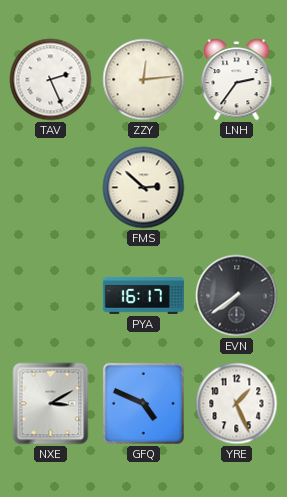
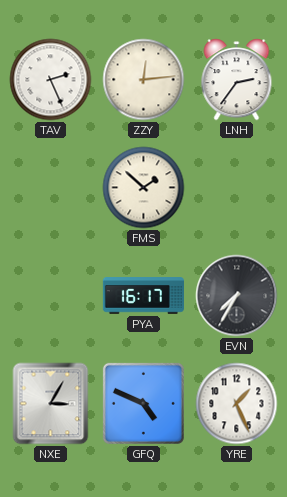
FMS: 2:52 -> 1:52 (144, 188)
EVN: 7:39 -> 7:35 (237, 296)
NXE: 3:10 -> 3:05 (51, 404)
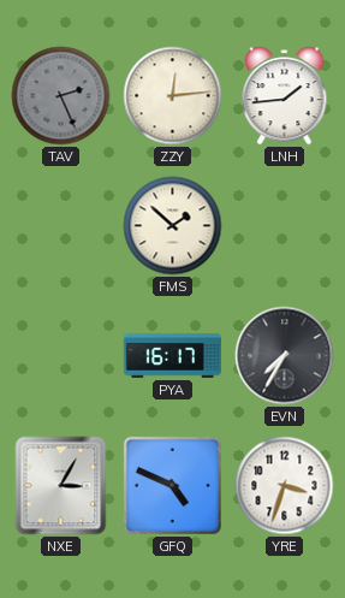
TAV dial: white -> grey (61, 96)
LNH: 2:36 -> 1:44 (285, 96)
YRE: 1:26 -> 3:33 (285, 486)
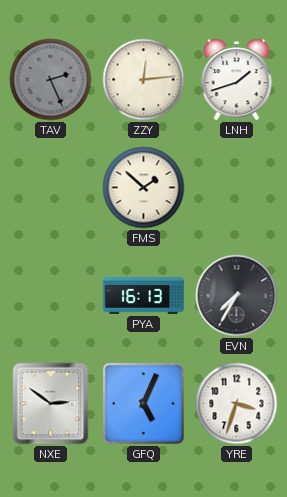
LNH: 1:44 -> 1:42 (237, 80)
PYA: 16:17 -> 16:13 (143, 296)
NXE: 3:05 -> 2:51 (51, 404)
GFQ: 4:49 -> 5:04 (143, 403)
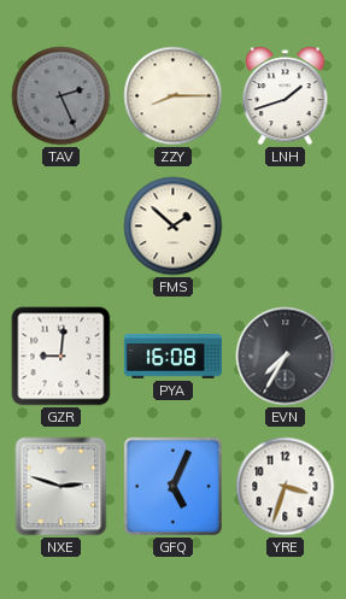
ZZY: 12:14 -> 8:15 (174, 96)
GZR: none -> 9:01 (61, 357)
PYA: 16:13 -> 16:08 (172, 357)
NXE: 2:51 -> 2:48 (61, 487)
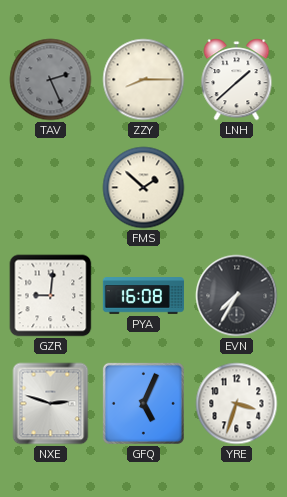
LNH: 1:42 -> 1:38 (237, 80)
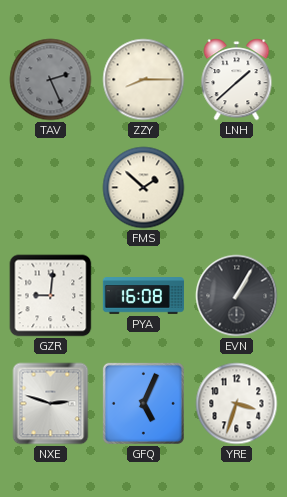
EVN: 7:35 -> 1:05 (237, 296)
